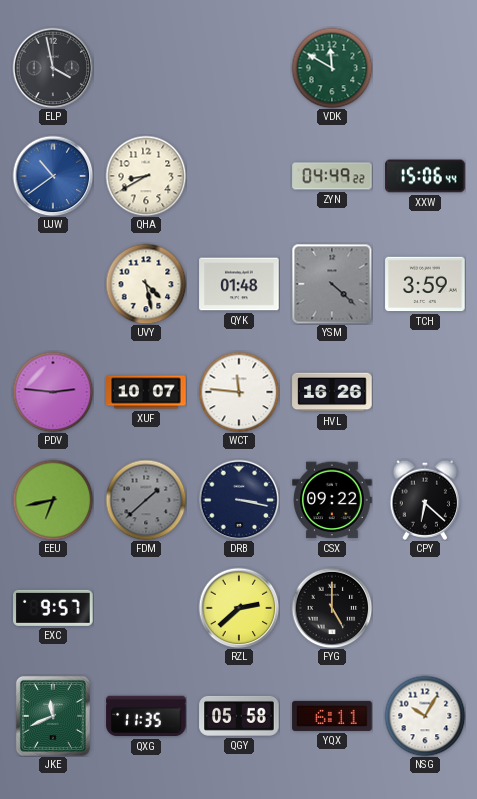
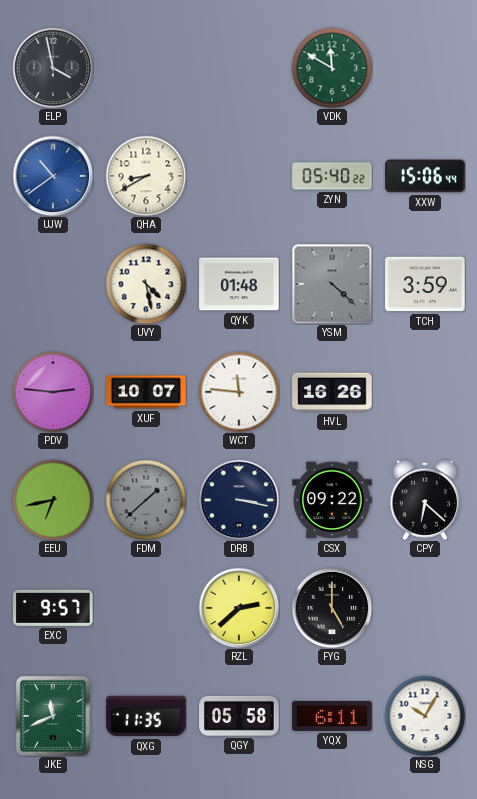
ZYN: 04:49 -> 05:40 (332, 176)
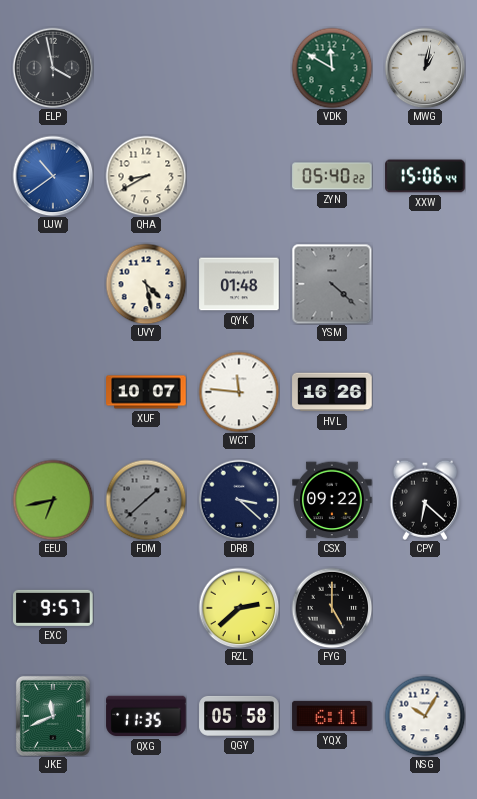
MWG: none -> 1:02 (425, 68)
TCH: 3:59 -> none (425, 284)
PDV: 2:46 -> none (53, 392)
DRB: 3:17 -> 3:22 (239, 500)
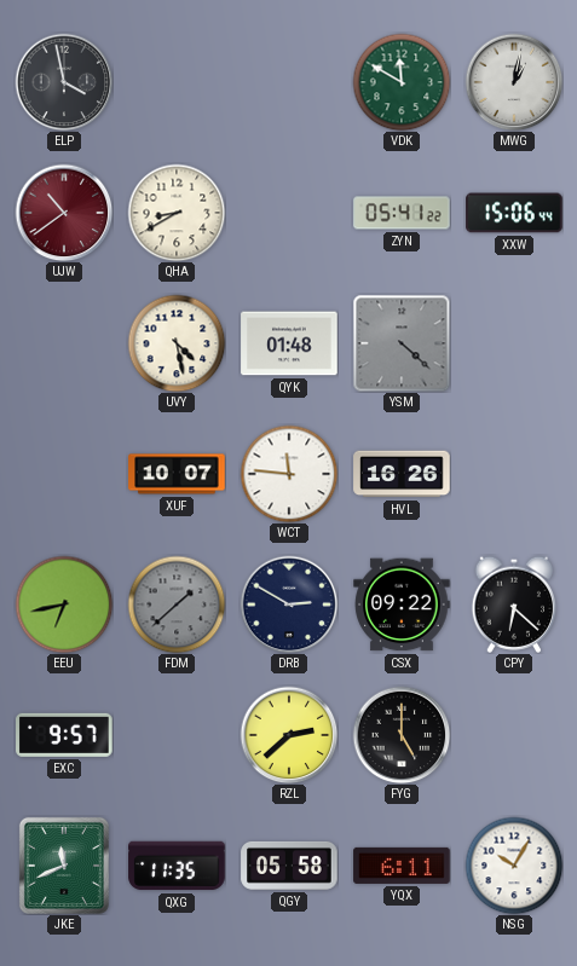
UJW dial: blue -> burgundy (64, 213)
ZYN: 05:40 -> 05:41 (402, 213)
DRB: 3:22 -> 2:50 (289, 605)
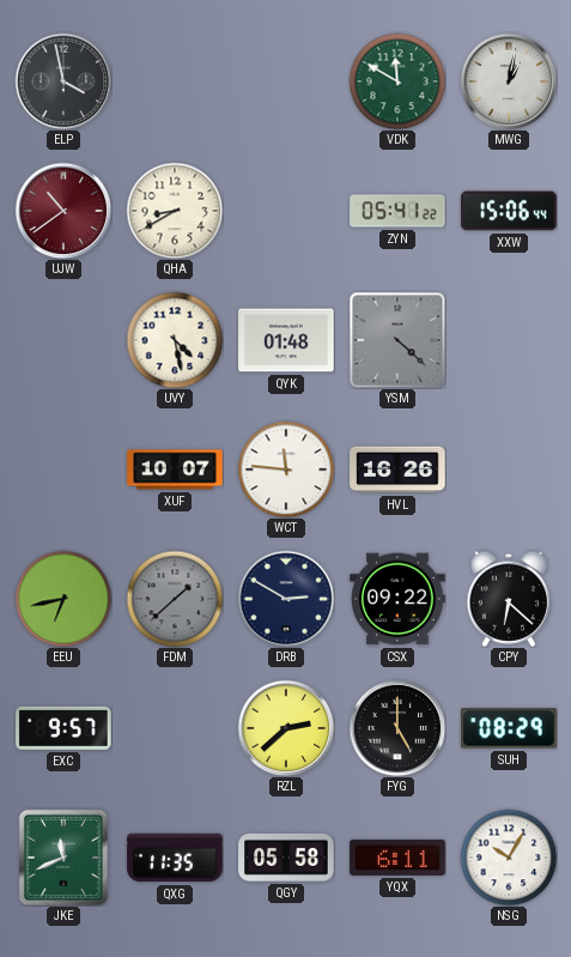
SUH: none -> 08:29 (509, 728)
